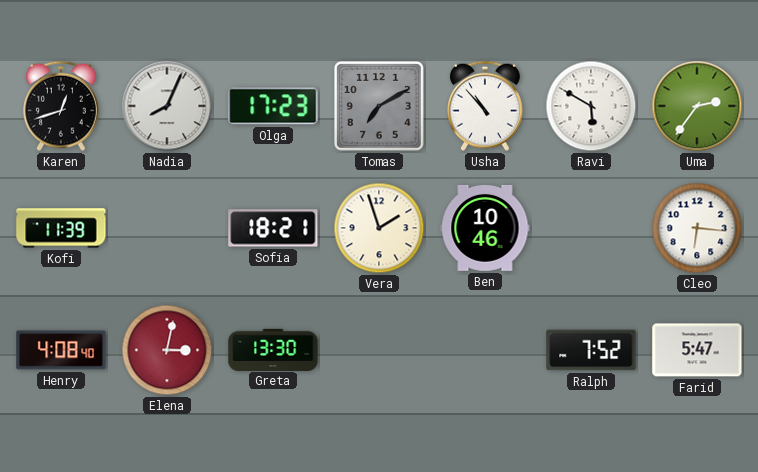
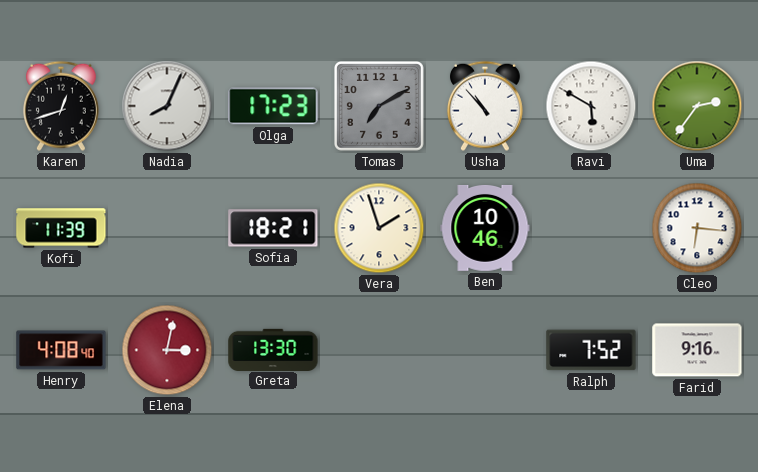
Farid: 5:47 -> 9:16 (697, 350)
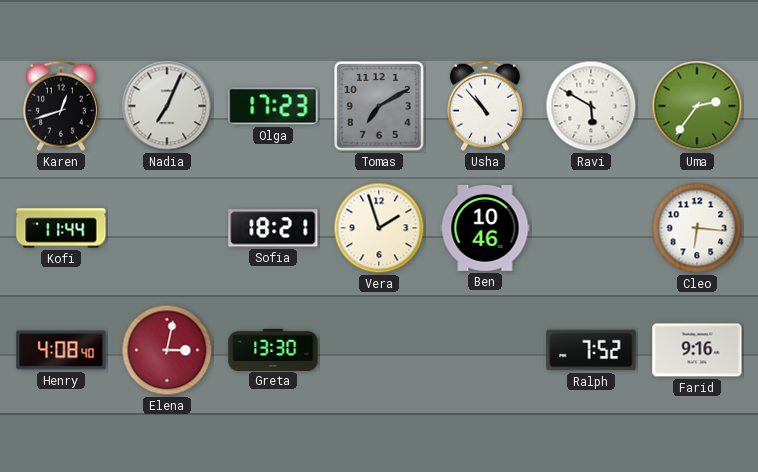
Nadia: 8:04 -> 7:04 (167, 106)
Kofi: 11:39 -> 11:44 (61, 228)
